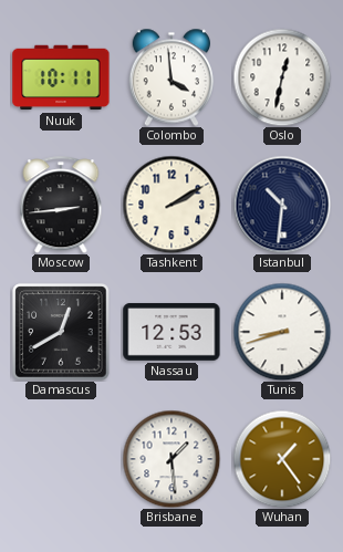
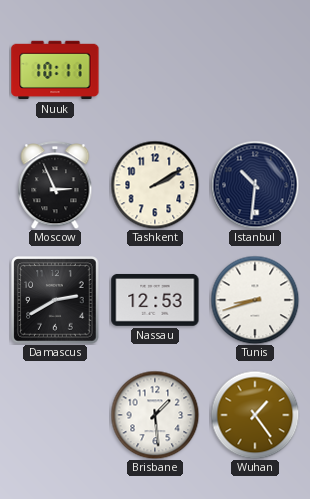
Colombo: 3:59 -> none (171, 77)
Oslo: 12:32 -> none (282, 77)
Moscow: 2:44 -> 2:56 (55, 185)
Damascus: 12:40 -> 2:40 (55, 300)
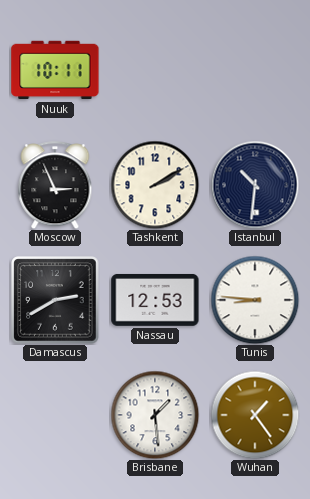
Tunis: 8:42 -> 8:46 (255, 300)
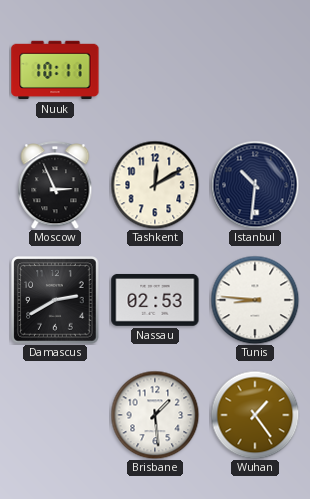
Tashkent: 2:10 -> 12:10 (155, 185)
Nassau: 12:53 -> 02:53 (155, 300)
